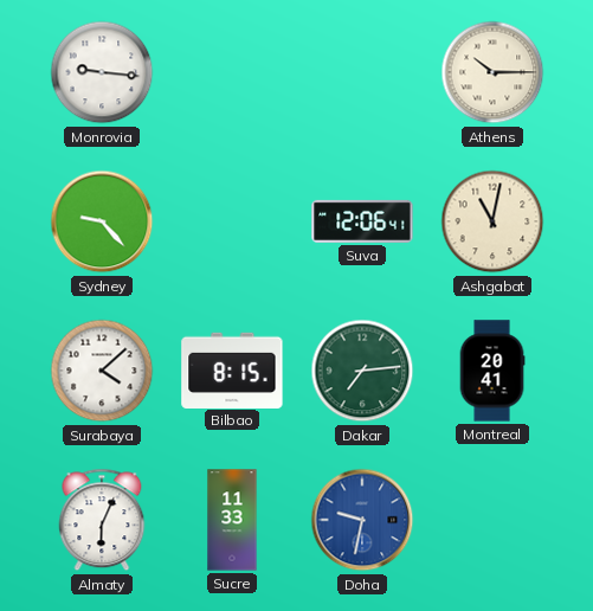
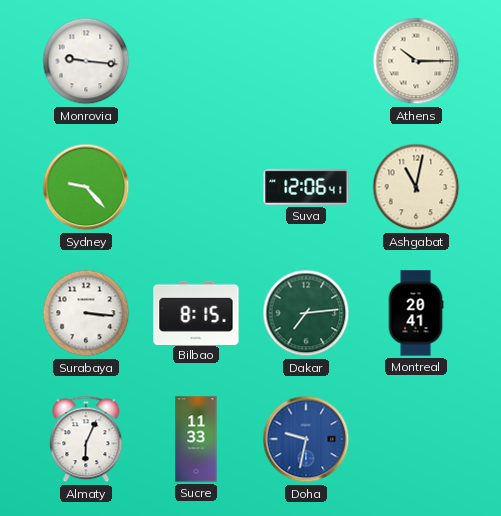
Surabaya: 4:08 -> 3:16 (86, 313)
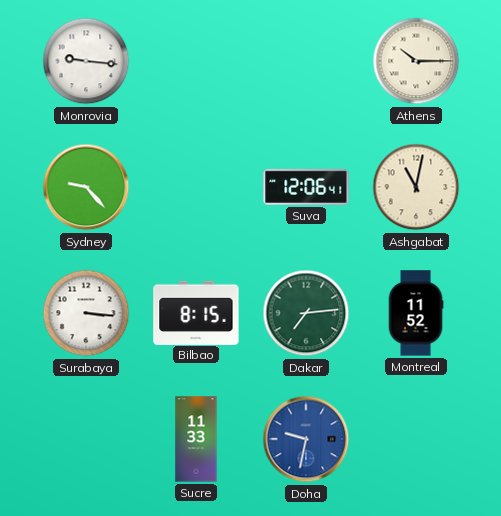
Montreal: 20:41 -> 11:52 (416, 313)
Almaty: 6:04 -> none (86, 439)
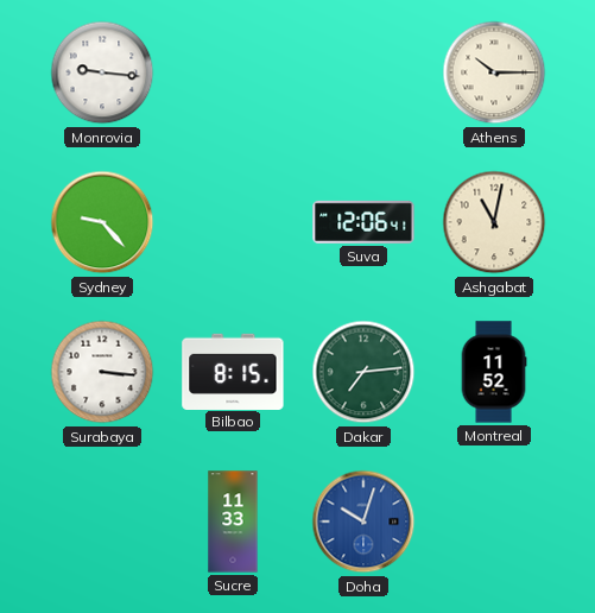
Doha: 9:32 -> 10:03 (363, 522)
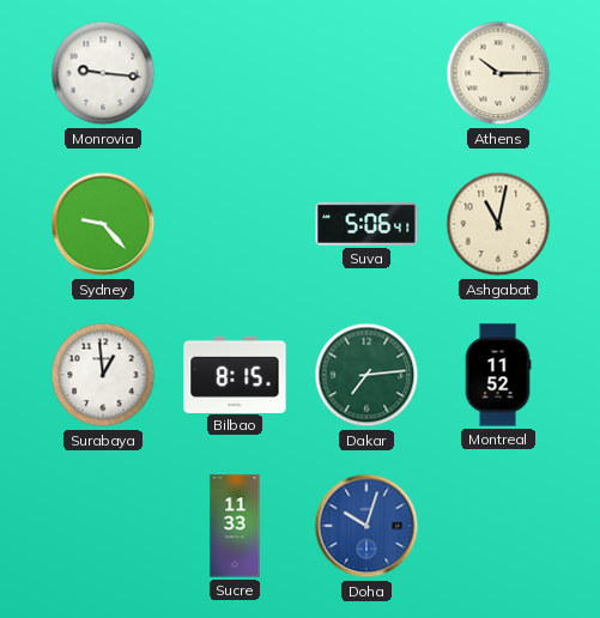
Suva: 12:06 -> 5:06 (366, 224)
Surabaya: 3:16 -> 12:59 (103, 375)
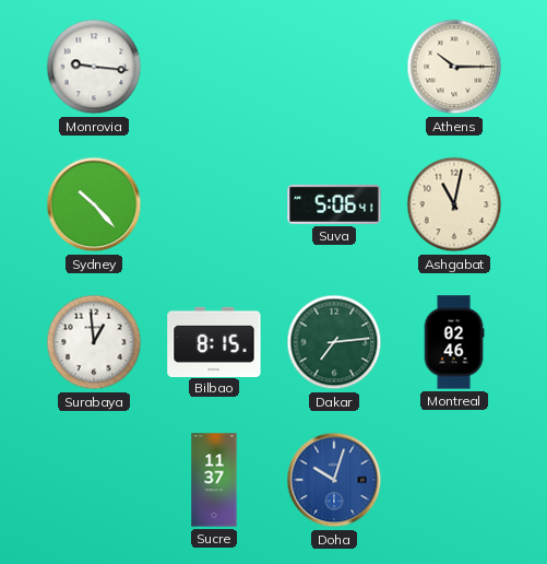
Sydney: 9:23 -> 10:23 (94, 204)
Montreal: 11:52 -> 02:46 (454, 342)
Sucre: 11:33 -> 11:37 (214, 480)
